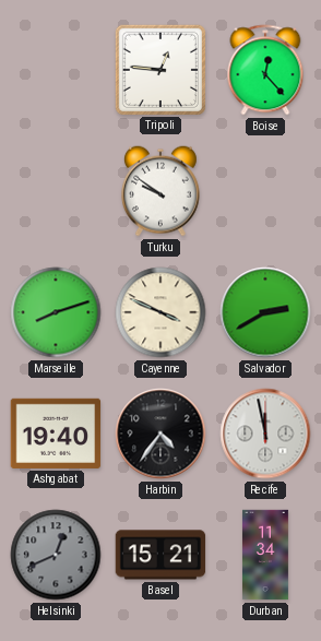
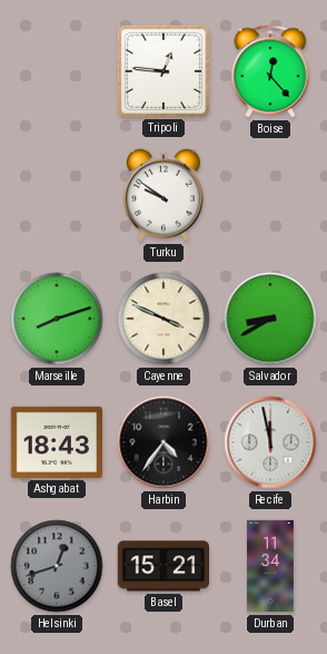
Salvador: 2:40 -> 8:40 (270, 319)
Ashgabat: 19:40 -> 18:43 (57, 442)
Helsinki: 12:41 -> 12:42 (57, 566)
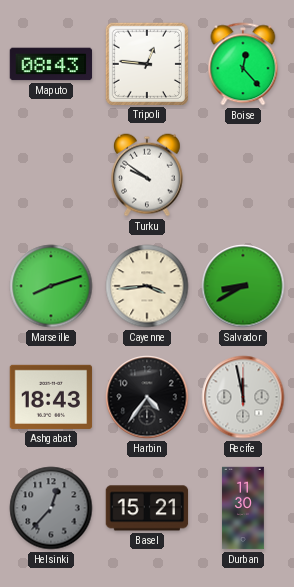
Maputo: none -> 08:43 (51, 64)
Cayenne: 3:49 -> 3:44 (147, 286)
Helsinki: 12:42 -> 12:37 (51, 508)
Durban: 11:34 -> 11:30 (243, 508)
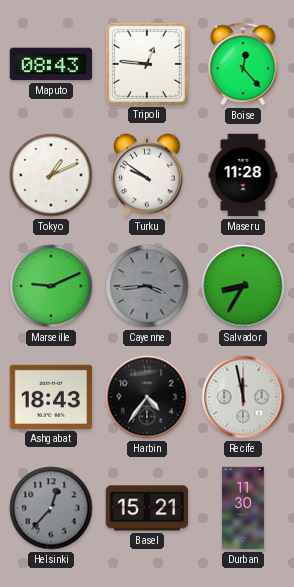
Tokyo: none -> 1:11 (51, 175)
Maseru: none -> 11:28 (243, 175)
Marseille: 8:12 -> 9:11 (51, 286)
Cayenne dial: cream -> grey (147, 286)
Salvador: 8:40 -> 8:35 (243, 286)
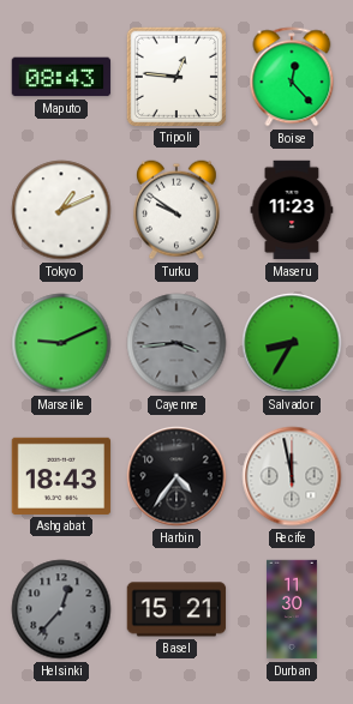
Maseru: 11:28 -> 11:23 (292, 210)
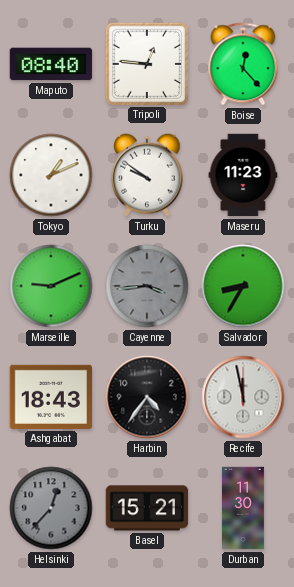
Maputo: 08:43 -> 08:40 (51, 64)
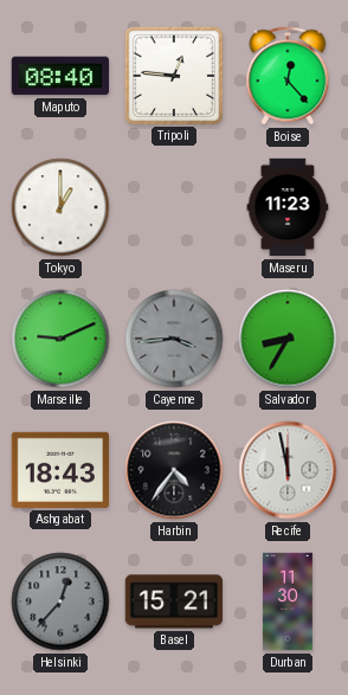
Tokyo: 1:11 -> 1:00 (60, 207)
Turku: 9:51 -> none (148, 175)
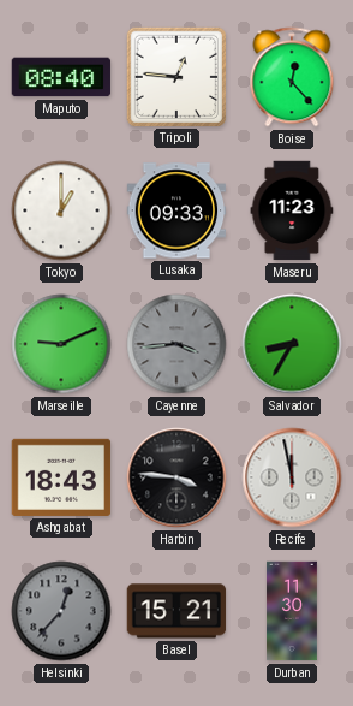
Lusaka: none -> 09:33 (176, 210)
Harbin: 4:36 -> 3:46 (176, 477)
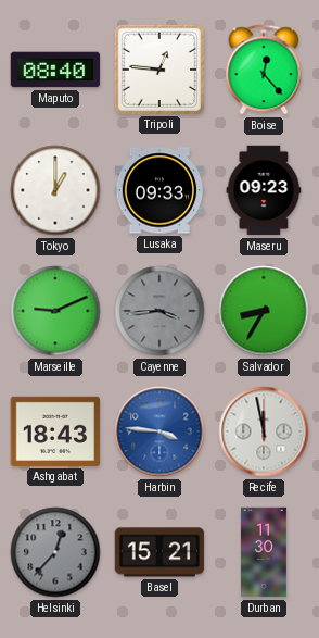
Maseru: 11:23 -> 09:23 (264, 190)
Harbin dial: black -> blue (159, 431)
